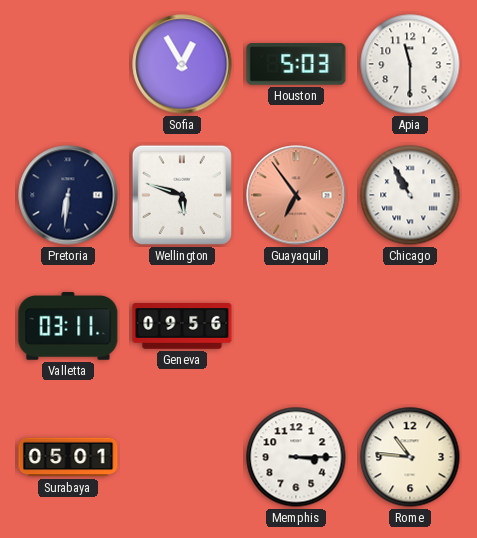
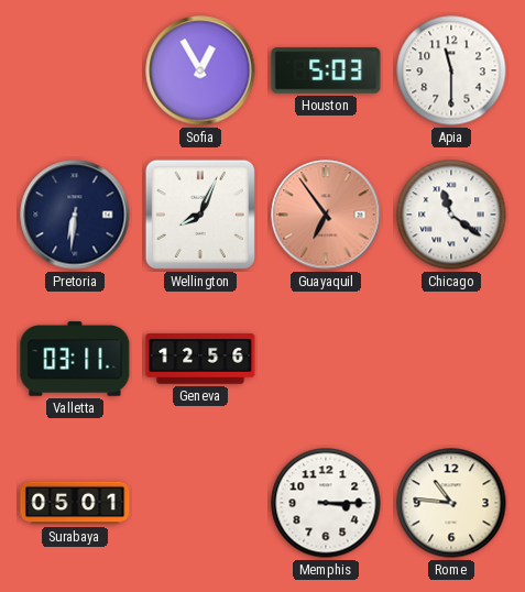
Wellington: 5:48 -> 8:04 (200, 215)
Chicago: 10:55 -> 11:21 (451, 215)
Geneva: 09:56 -> 12:56 (200, 360)
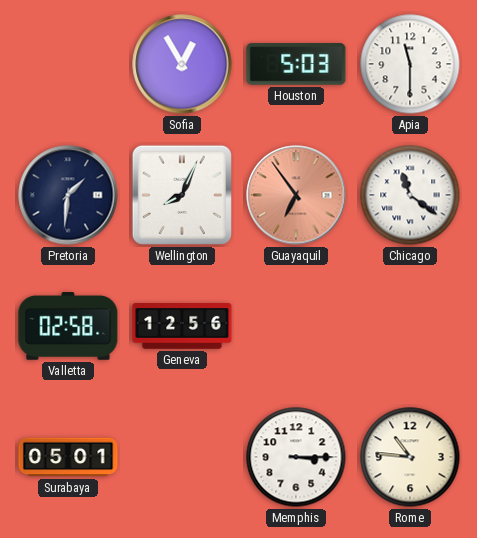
Pretoria: 6:31 -> 1:31 (68, 195)
Valletta: 03:11 -> 02:58 (68, 326)
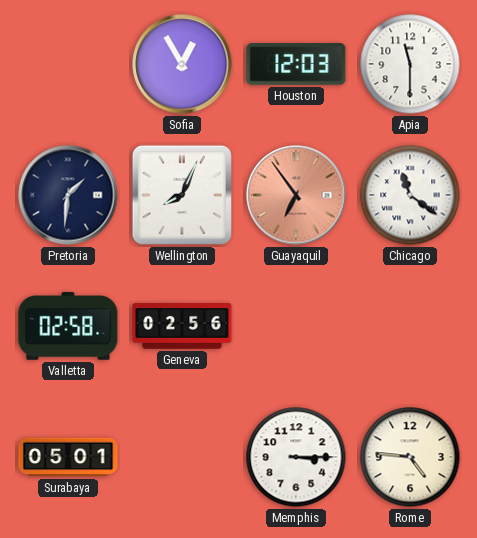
Houston: 5:03 -> 12:03 (296, 64)
Geneva: 12:56 -> 02:56 (182, 327)
Rome: 10:46 -> 4:46 (410, 457)
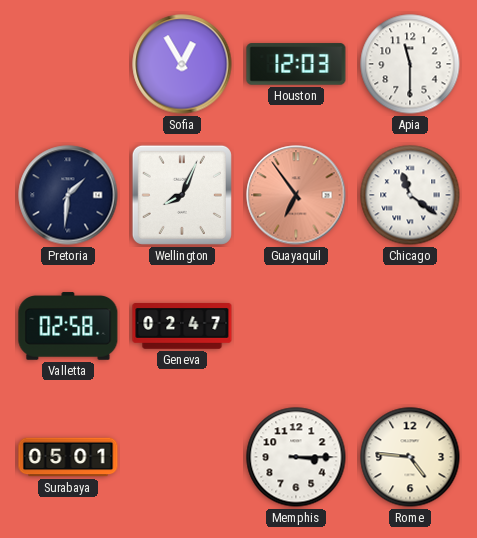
Geneva: 02:56 -> 02:47 (182, 327)
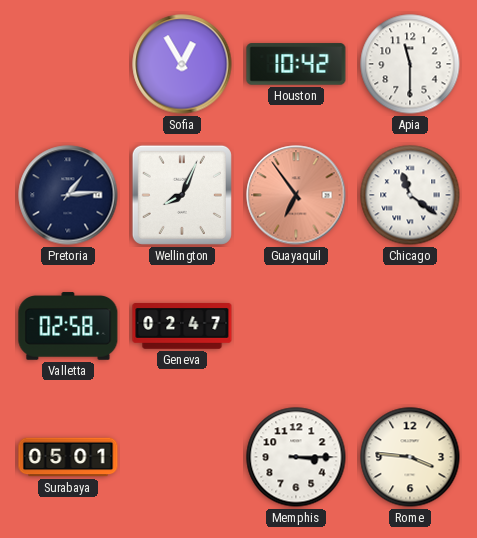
Houston: 12:03 -> 10:42 (296, 64)
Pretoria: 1:31 -> 1:14 (68, 195)
Rome: 4:46 -> 3:46 (410, 457)
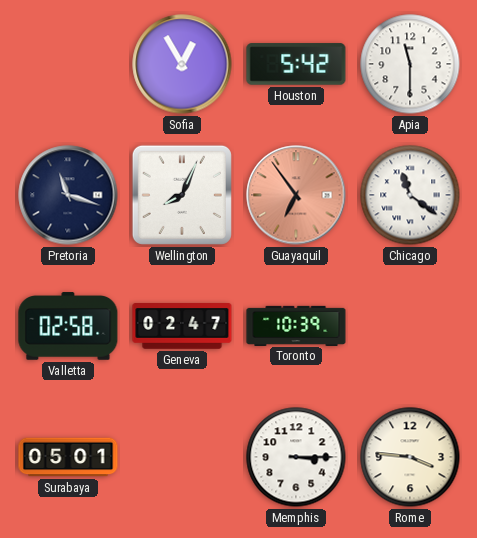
Houston: 10:42 -> 5:42 (296, 64)
Pretoria: 1:14 -> 11:18 (68, 195)
Toronto: none -> 10:39 (296, 325)
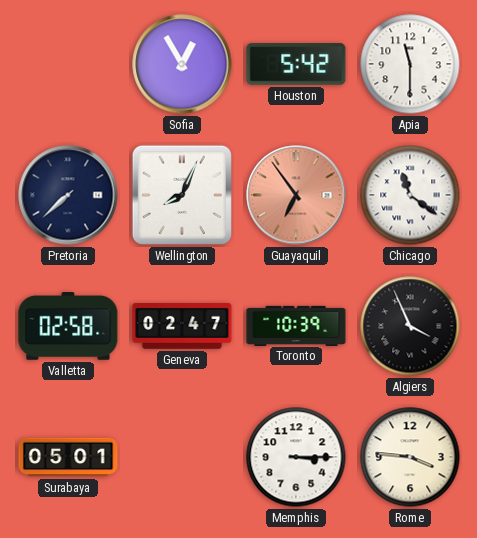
Pretoria: 11:18 -> 7:38 (68, 195)
Algiers: none -> 3:56 (410, 326)
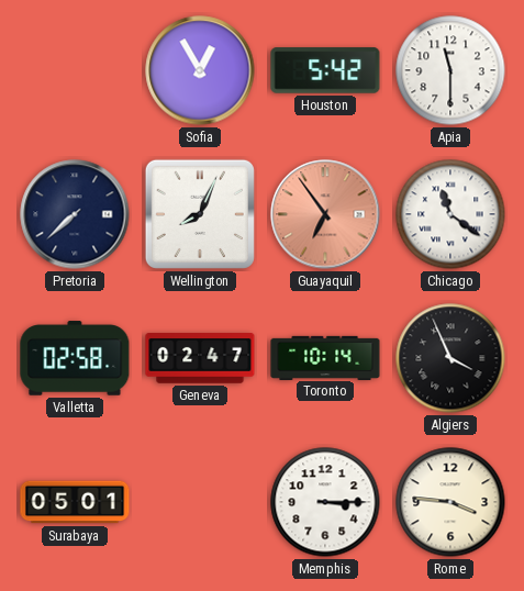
Toronto: 10:39 -> 10:14 (325, 357)
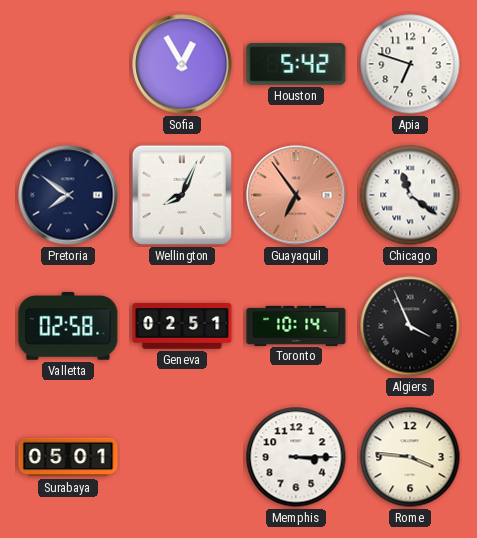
Apia: 11:30 -> 6:48 (410, 64)
Pretoria: 7:38 -> 7:51 (68, 195)
Geneva: 02:47 -> 02:51 (182, 327)
